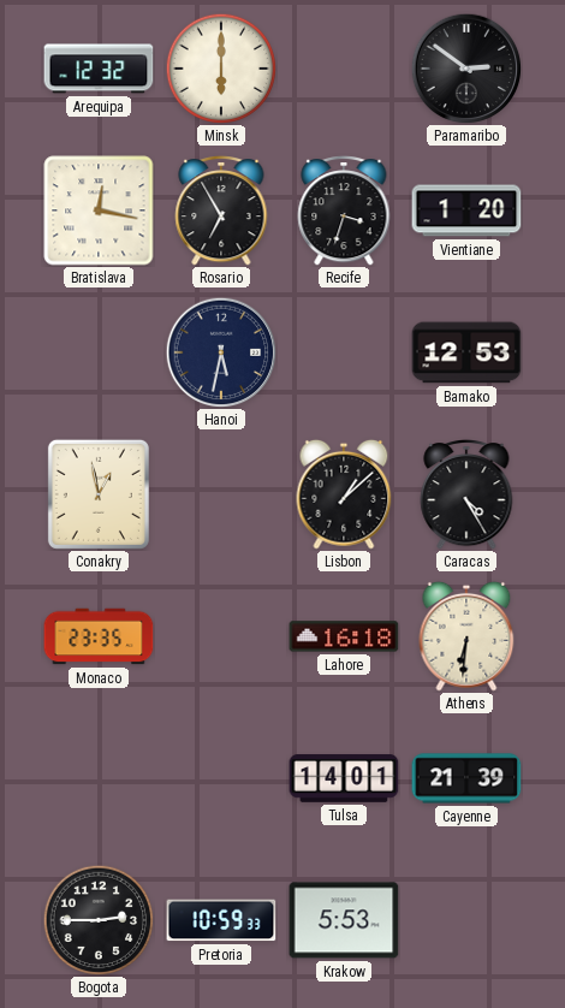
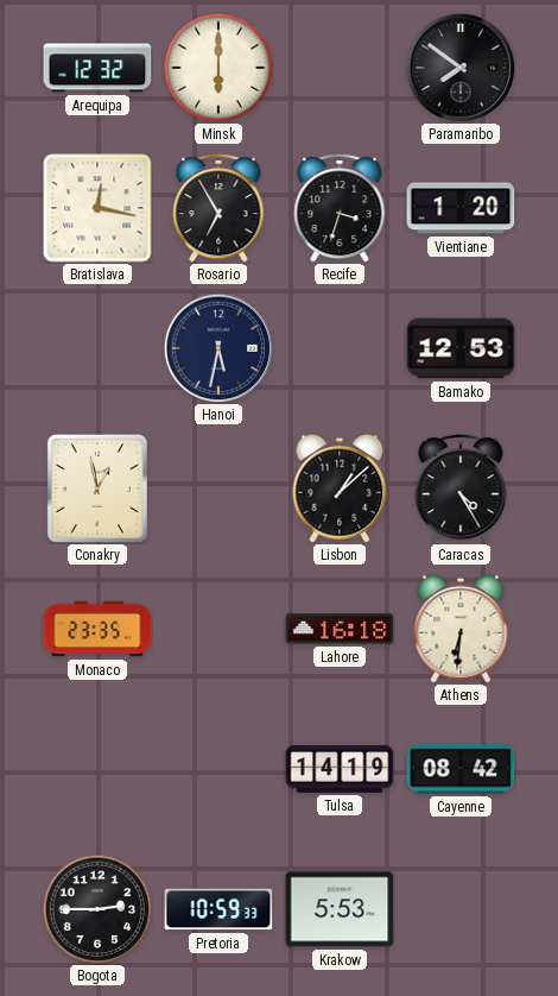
Paramaribo: 2:51 -> 7:51 (461, 68)
Tulsa: 14:01 -> 14:19 (340, 769)
Cayenne: 21:39 -> 08:42 (461, 769)
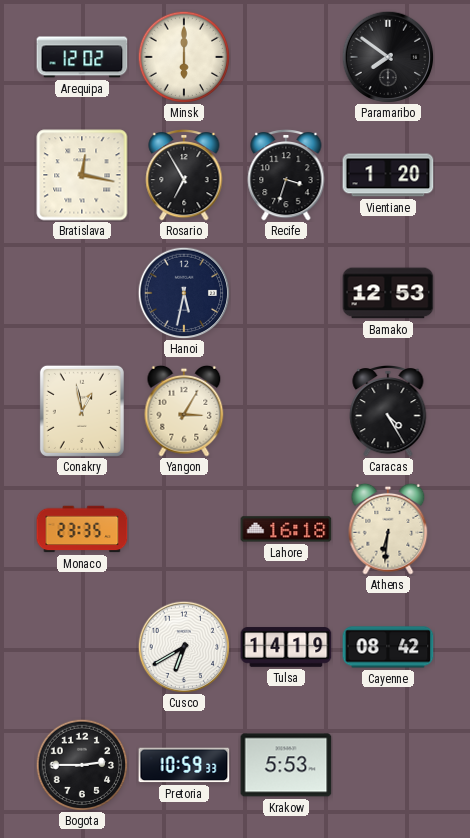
Arequipa: 12:32 -> 12:02 (82, 57)
Yangon: none -> 3:05 (184, 411)
Lisbon: 1:08 -> none (340, 488)
Cusco: none -> 6:40 (184, 647)
